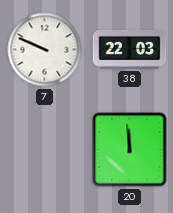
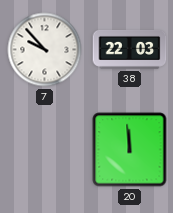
7: 9:49 -> 9:53 (45, 50)
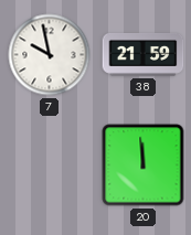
7: 9:53 -> 9:58 (50, 55)
38: 22:03 -> 21:59 (144, 54)
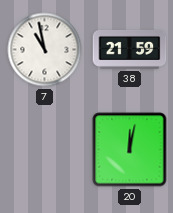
7: 9:58 -> 10:58 (45, 50)
20: 11:59 -> 12:02 (130, 150)
